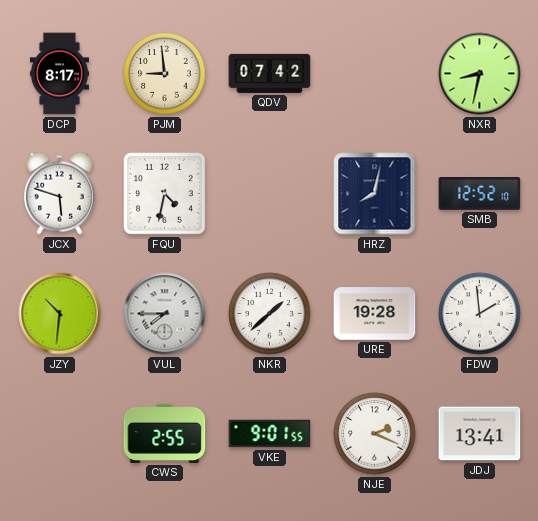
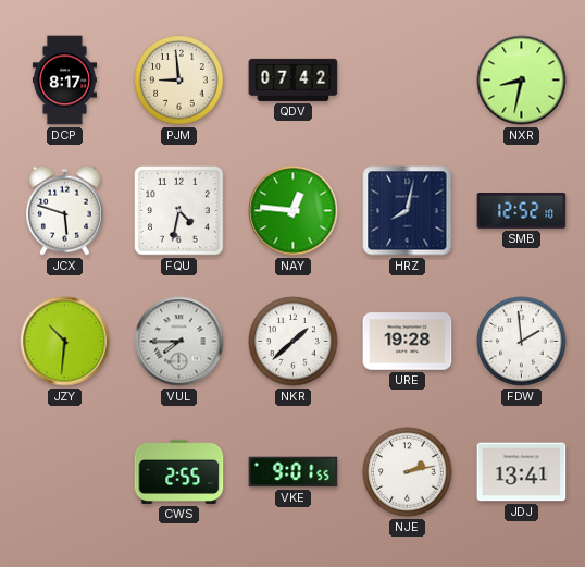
NAY: none -> 12:46 (294, 211)
NJE: 2:19 -> 2:13 (408, 472)
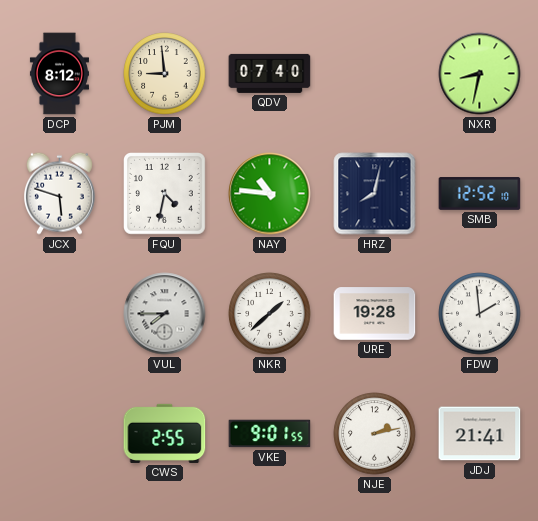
DCP: 8:17 -> 8:12 (59, 74)
QDV: 07:42 -> 07:40 (270, 73)
NAY: 12:46 -> 10:46 (270, 194)
JZY: 10:31 -> none (65, 342)
JDJ: 13:41 -> 21:41 (480, 434)
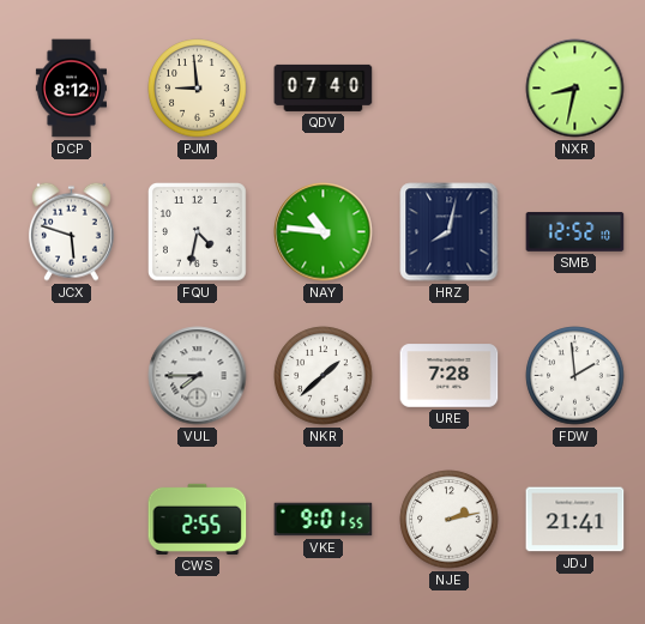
URE: 19:28 -> 7:28 (450, 376)
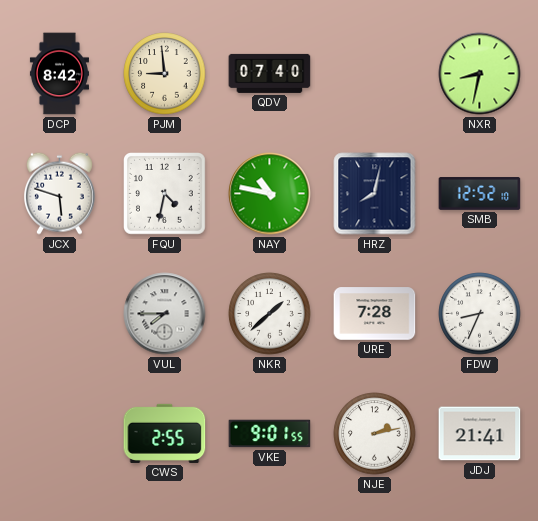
DCP: 8:12 -> 8:42 (59, 74)
NAY: 10:46 -> 10:47 (270, 194)
FDW: 1:59 -> 8:34 (480, 314)
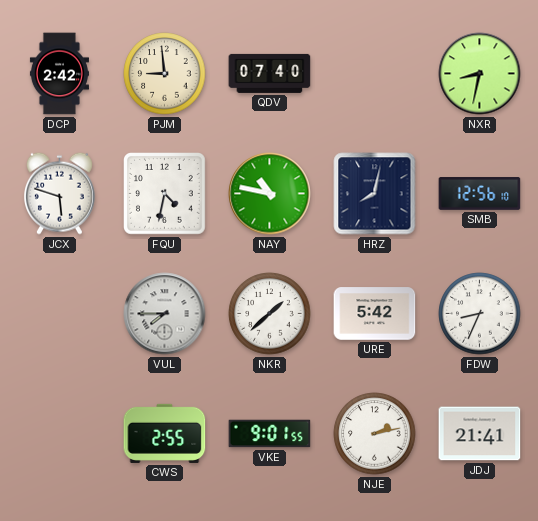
DCP: 8:42 -> 2:42 (59, 74)
SMB: 12:52 -> 12:56 (480, 194)
URE: 7:28 -> 5:42 (375, 314)
